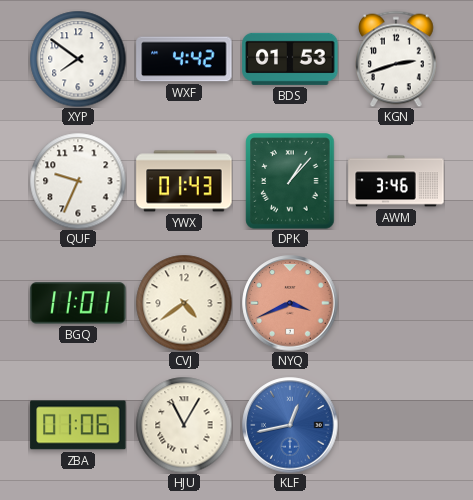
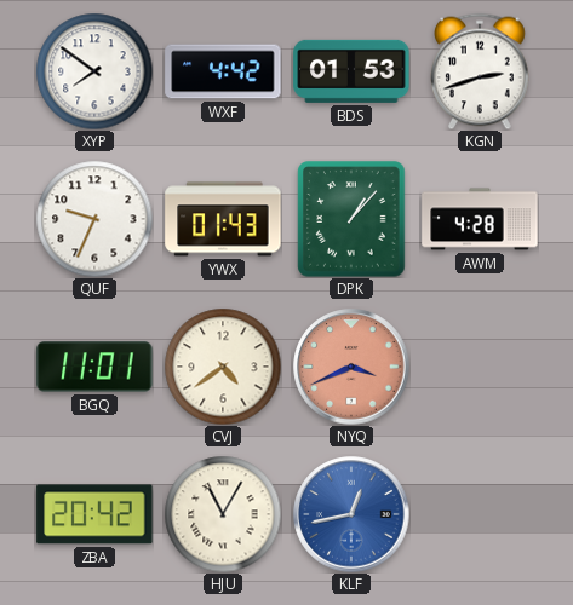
AWM: 3:46 -> 4:28 (480, 219)
ZBA: 01:06 -> 20:42 (94, 514)
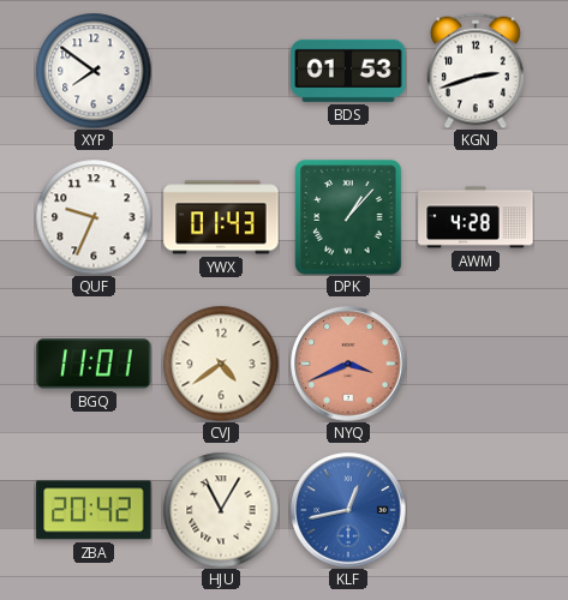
WXF: 4:42 -> none (223, 71)
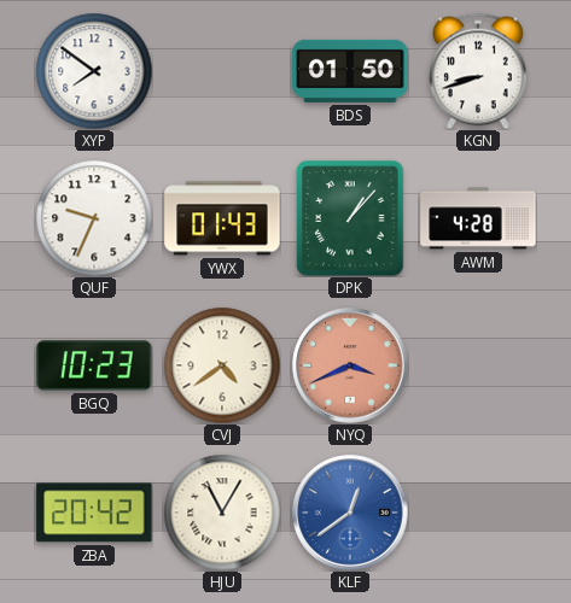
BDS: 01:53 -> 01:50 (350, 71)
KGN: 2:42 -> 8:42 (479, 71)
BGQ: 11:01 -> 10:23 (94, 365)
KLF: 12:43 -> 12:39 (350, 513)
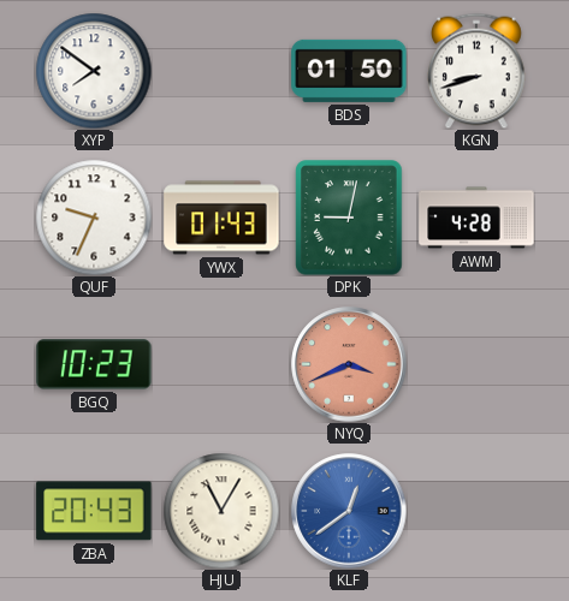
DPK: 1:07 -> 9:02 (349, 218)
CVJ: 4:39 -> none (222, 365)
ZBA: 20:42 -> 20:43 (94, 511)
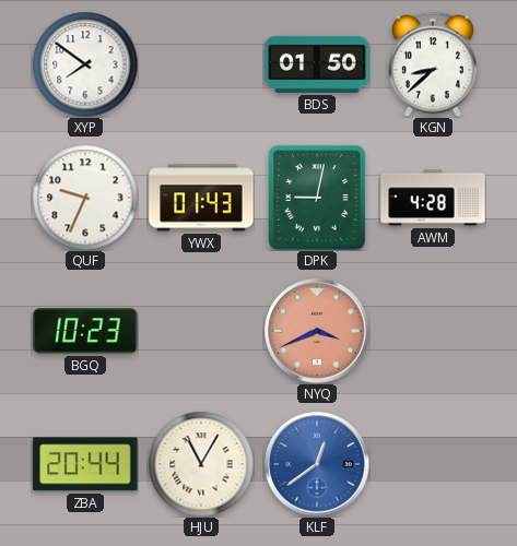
KGN: 8:42 -> 8:38 (434, 64)
ZBA: 20:43 -> 20:44 (85, 464)
